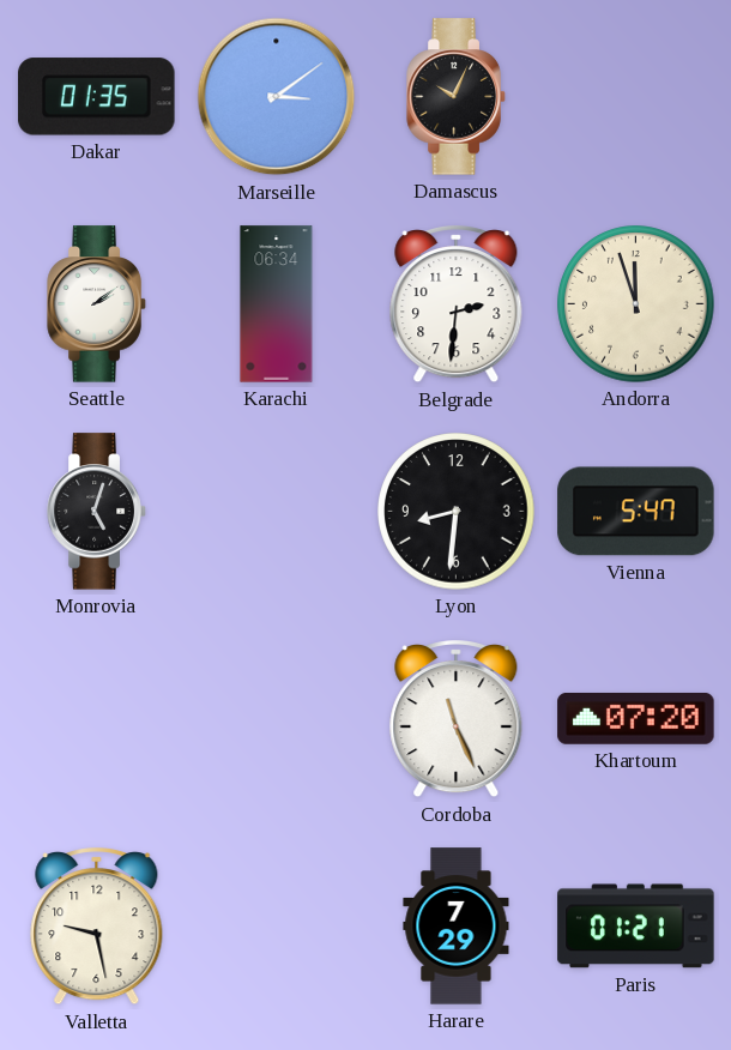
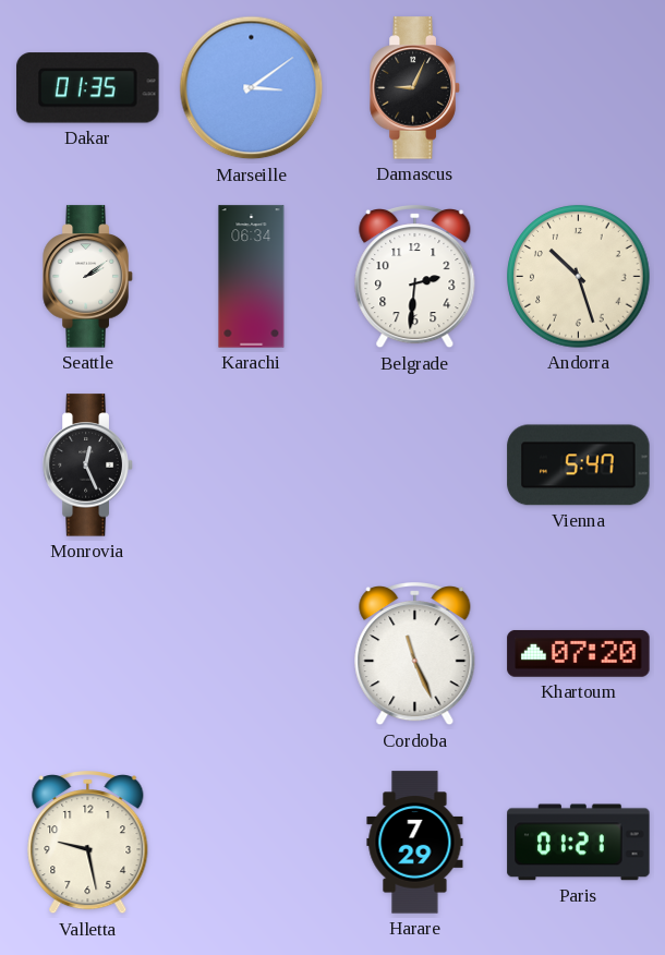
Damascus: 10:04 -> 9:04 (415, 88)
Andorra: 11:57 -> 10:27 (579, 277)
Monrovia: 5:03 -> 12:26 (88, 466)
Lyon: 8:31 -> none (457, 512)
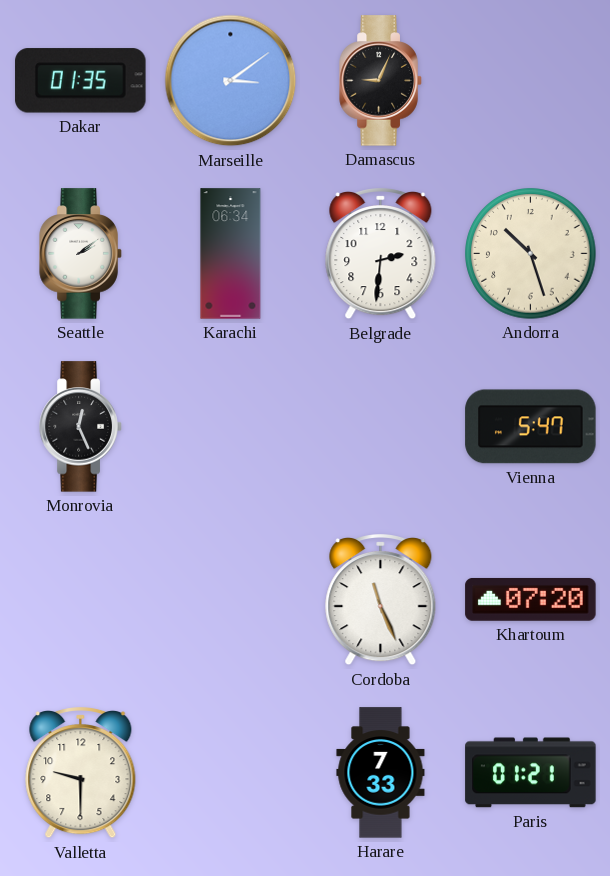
Valletta: 9:28 -> 9:30 (81, 774)
Harare: 7:29 -> 7:33 (381, 773)
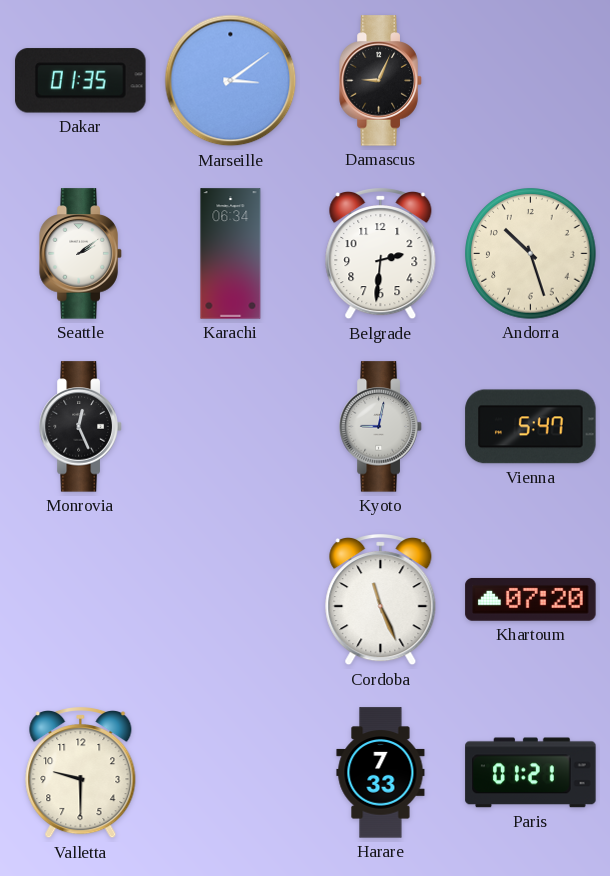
Kyoto: none -> 9:02 (381, 427)
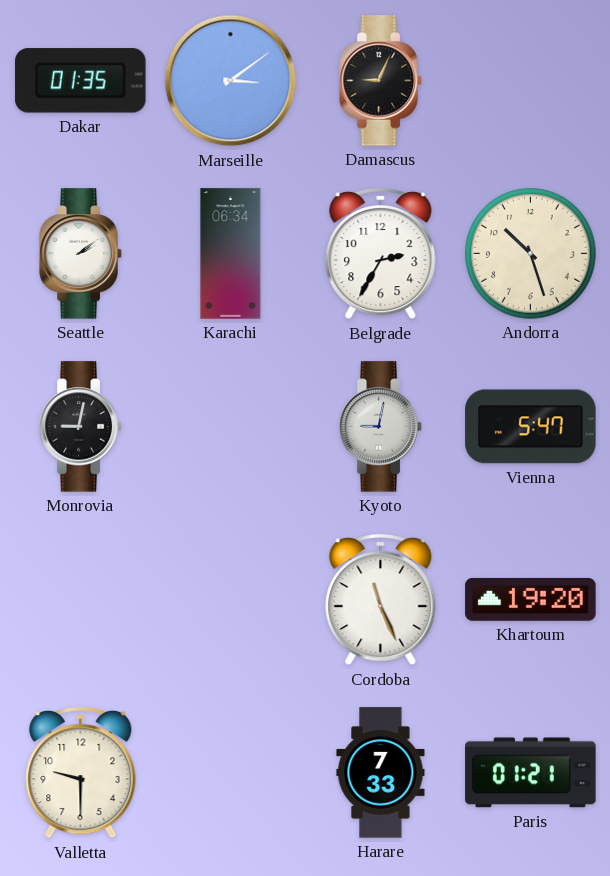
Belgrade: 2:31 -> 2:35 (381, 255)
Monrovia: 12:26 -> 9:02 (81, 427)
Khartoum: 07:20 -> 19:20 (531, 599)
